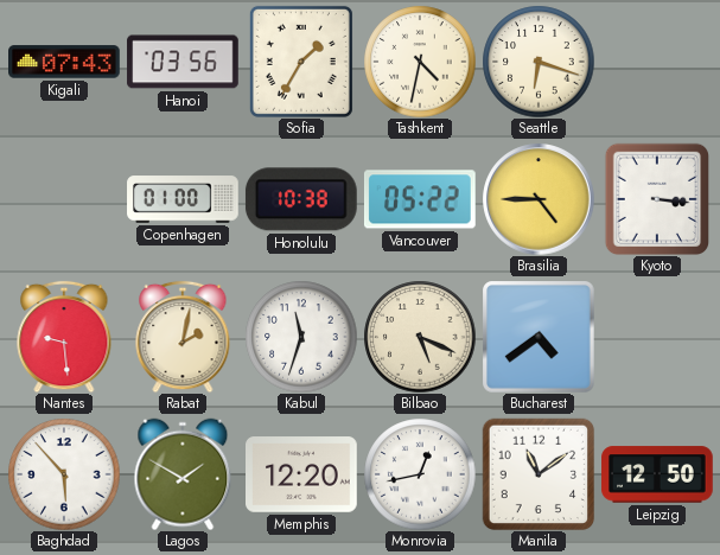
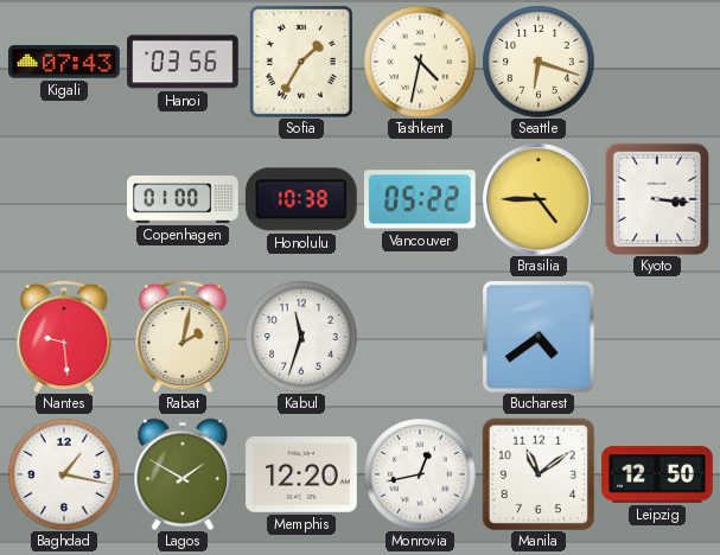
Bilbao: 5:19 -> none (420, 337)
Baghdad: 5:53 -> 1:17 (64, 474)
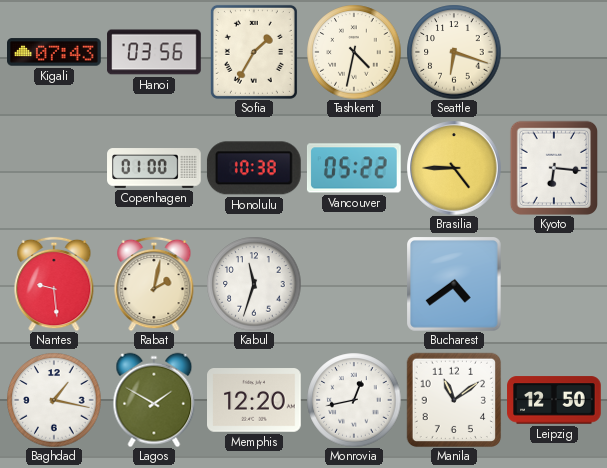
Kyoto: 3:16 -> 6:16 (553, 167)
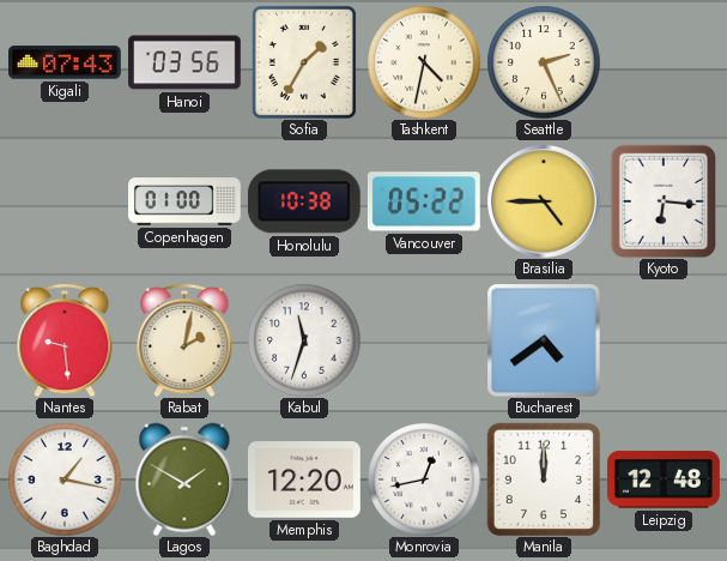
Seattle: 6:18 -> 2:26 (544, 62)
Manila: 11:09 -> 12:00 (544, 479)
Leipzig: 12:50 -> 12:48 (664, 479)
